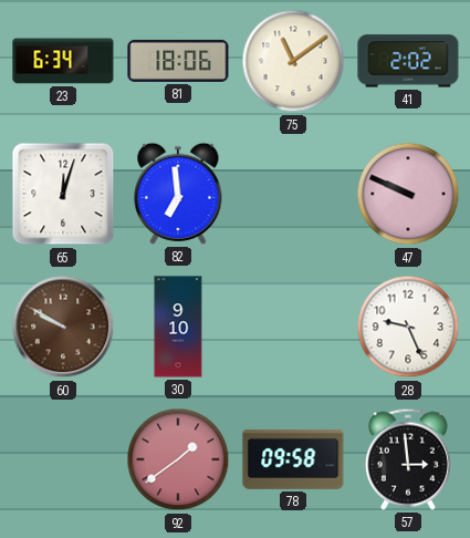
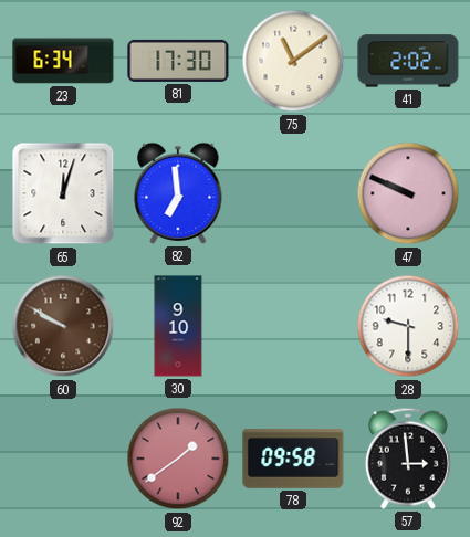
81: 18:06 -> 17:30 (178, 61)
28: 9:26 -> 9:30 (408, 326)
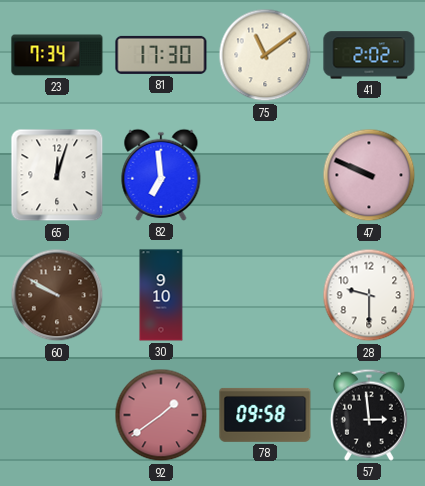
23: 6:34 -> 7:34 (57, 55)
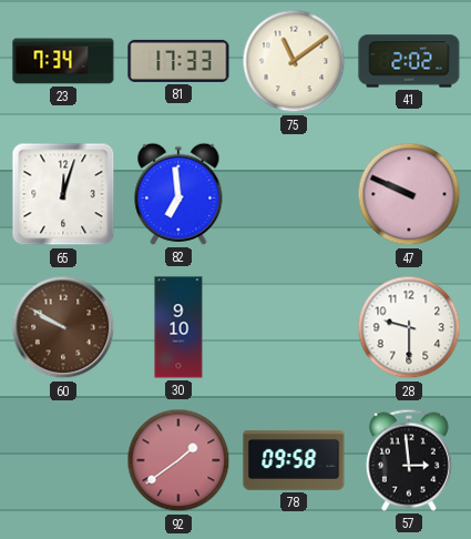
81: 17:30 -> 17:33 (178, 61)
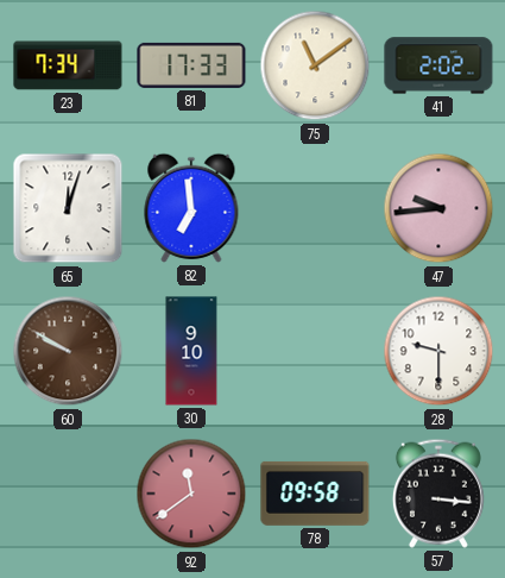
47: 9:49 -> 9:44 (438, 208)
92: 1:39 -> 11:39 (191, 494)
57: 2:59 -> 3:16 (438, 494)
